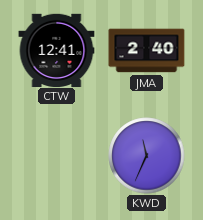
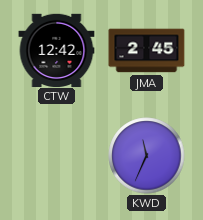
CTW: 12:41 -> 12:42 (57, 50)
JMA: 2:40 -> 2:45 (147, 51)
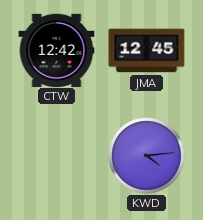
JMA: 2:45 -> 12:45 (147, 51)
KWD: 11:34 -> 4:14 (147, 156)
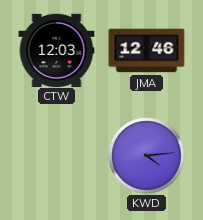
CTW: 12:42 -> 12:03 (57, 50)
JMA: 12:45 -> 12:46 (147, 51)
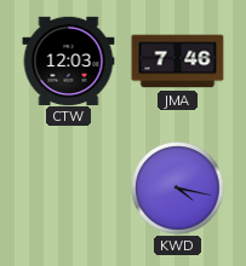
JMA: 12:46 -> 7:46 (178, 62)
KWD: 4:14 -> 4:17 (178, 189)
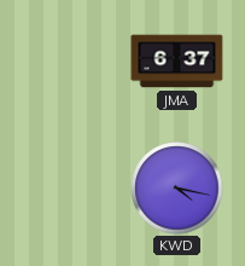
CTW: 12:03 -> none (69, 60)
JMA: 7:46 -> 6:37 (177, 62)
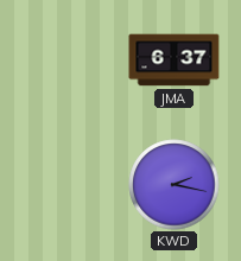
KWD: 4:17 -> 2:17 (175, 185)
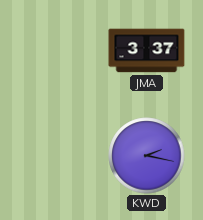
JMA: 6:37 -> 3:37 (147, 51)
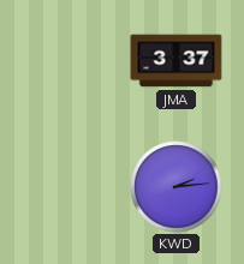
KWD: 2:17 -> 2:14 (177, 187)
